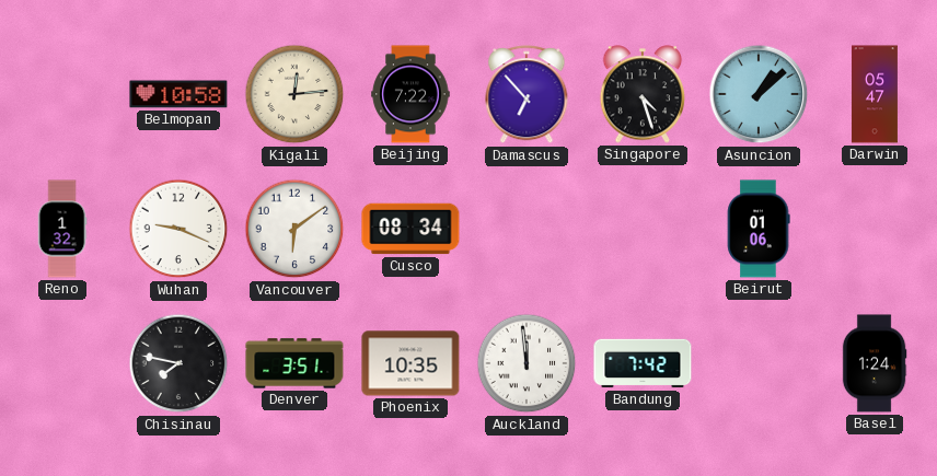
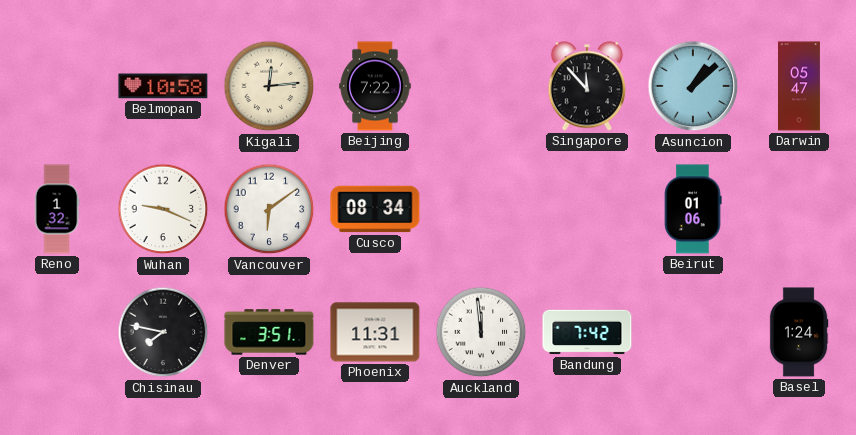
Damascus: 6:53 -> none (527, 95)
Singapore: 4:27 -> 11:53 (587, 86)
Phoenix: 10:35 -> 11:31 (375, 332)
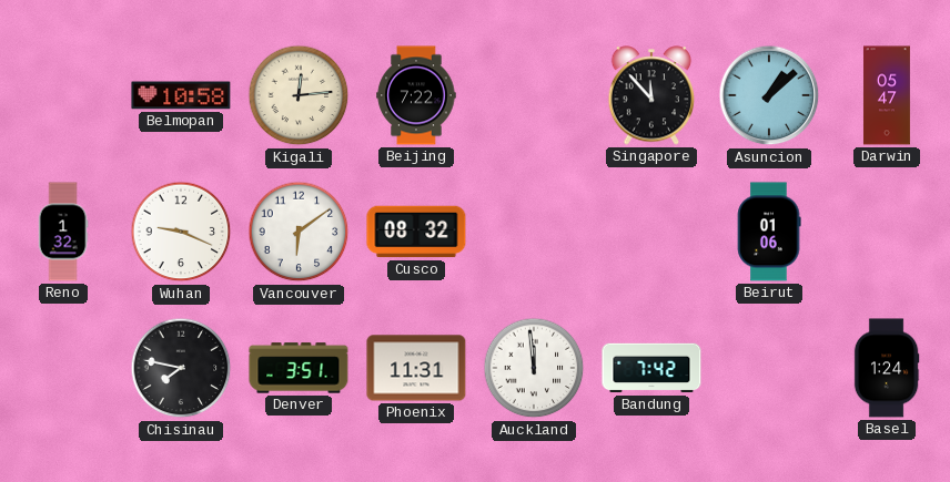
Cusco: 08:34 -> 08:32 (416, 232)
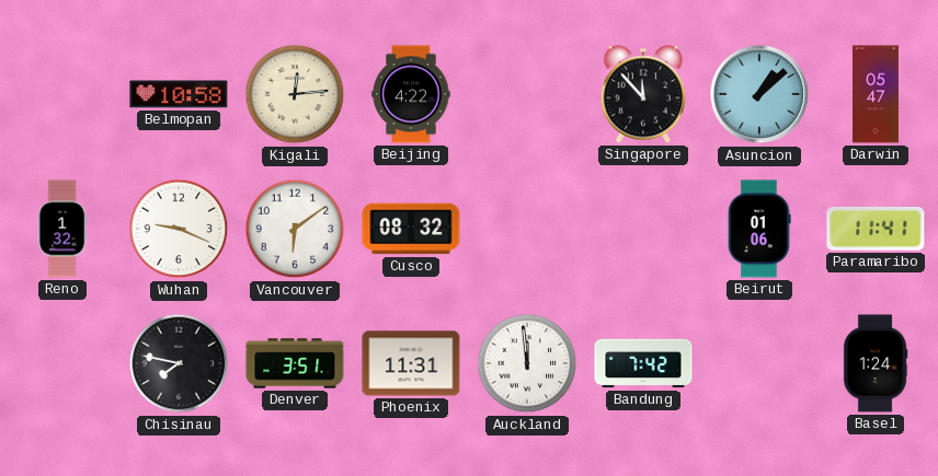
Beijing: 7:22 -> 4:22 (411, 94)
Paramaribo: none -> 11:41 (876, 230)
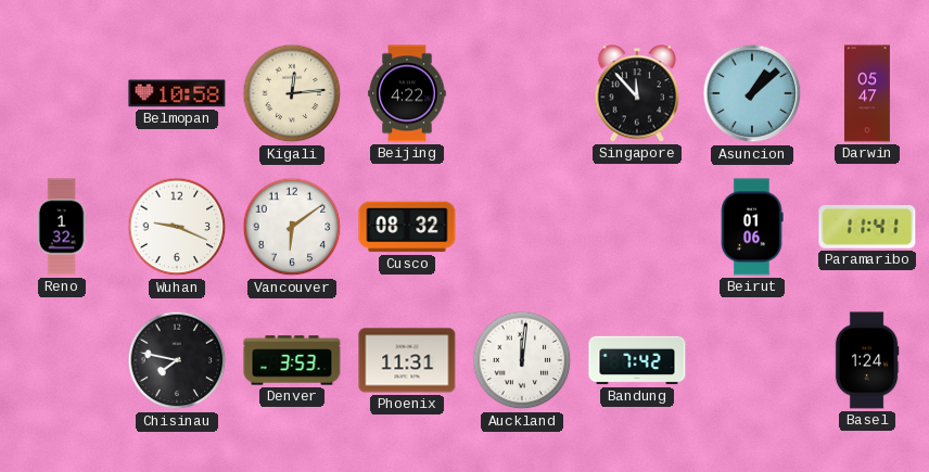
Denver: 3:51 -> 3:53 (292, 360)
Auckland: 11:59 -> 12:01 (522, 360)
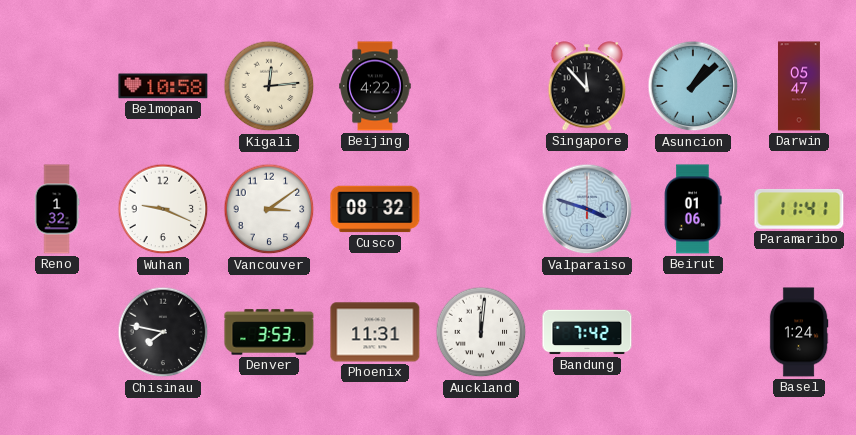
Vancouver: 6:09 -> 3:09 (269, 209)
Valparaiso: none -> 3:48 (587, 209)
